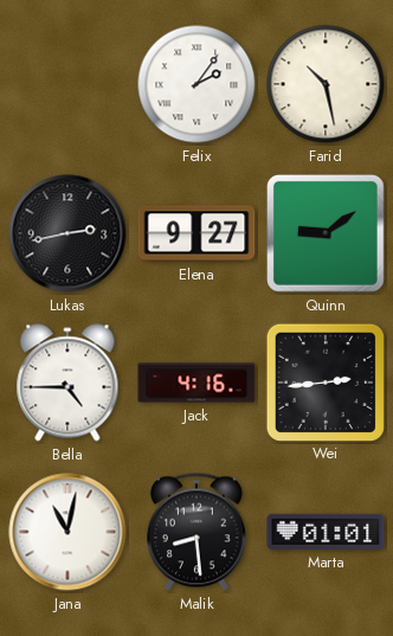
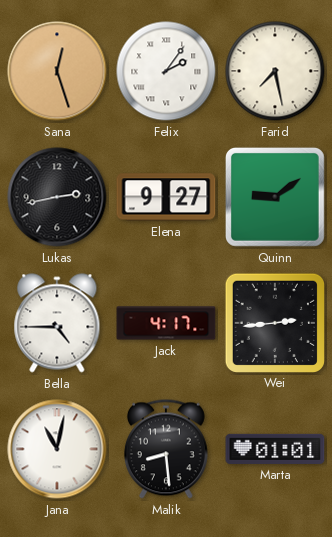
Sana: none -> 12:27 (57, 71)
Farid: 10:28 -> 7:28 (275, 71)
Jack: 4:16 -> 4:17 (166, 323)
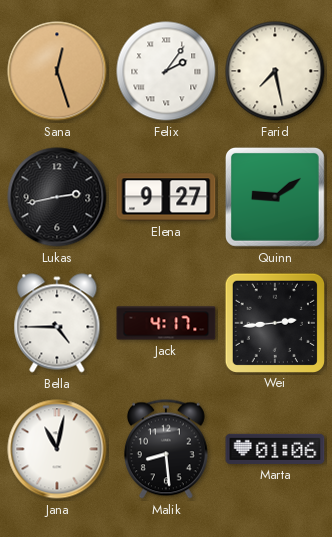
Marta: 01:01 -> 01:06 (275, 449)
